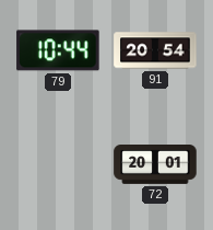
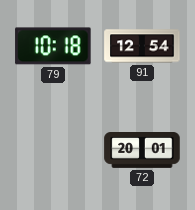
79: 10:44 -> 10:18 (53, 46)
91: 20:54 -> 12:54 (142, 46)
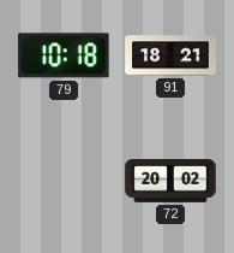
91: 12:54 -> 18:21 (170, 55)
72: 20:01 -> 20:02 (170, 182)
